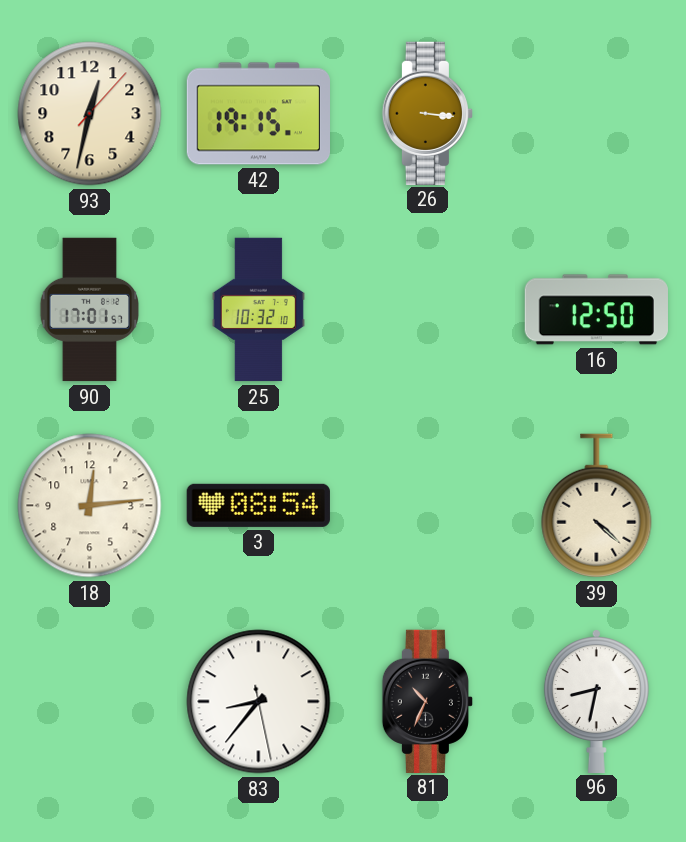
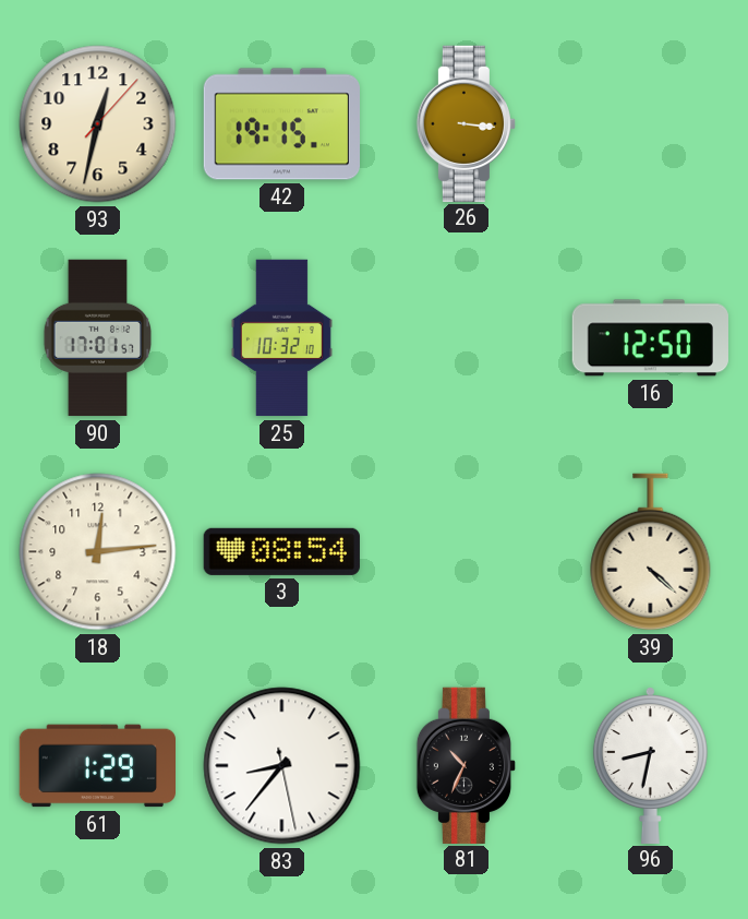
61: none -> 1:29 (97, 766)
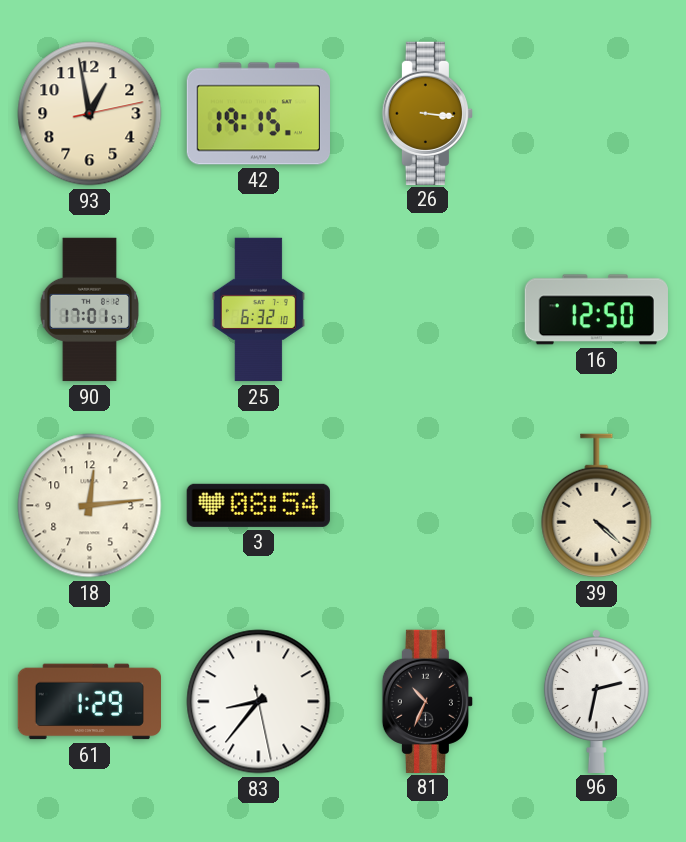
93: 12:32 -> 12:58 (90, 114)
25: 10:32 -> 6:32 (258, 310)
96: 8:32 -> 2:32 (596, 701)
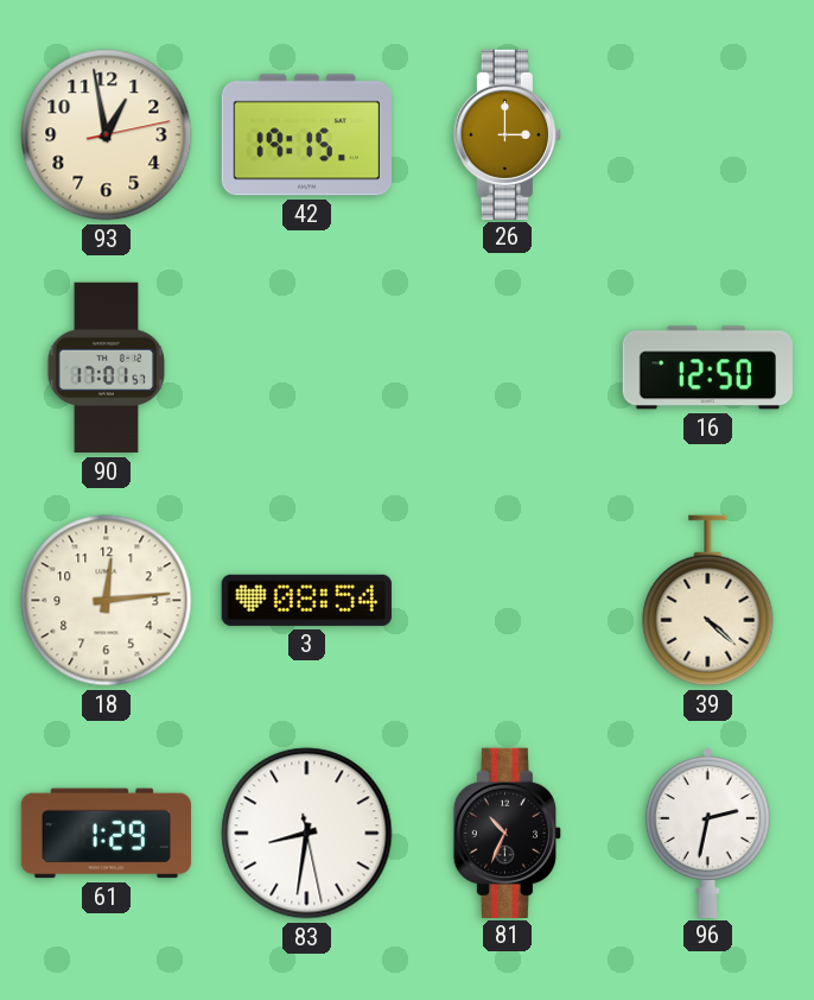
26: 3:16 -> 3:00 (507, 134)
25: 6:32 -> none (258, 310)
83: 8:36 -> 8:31 (307, 834)
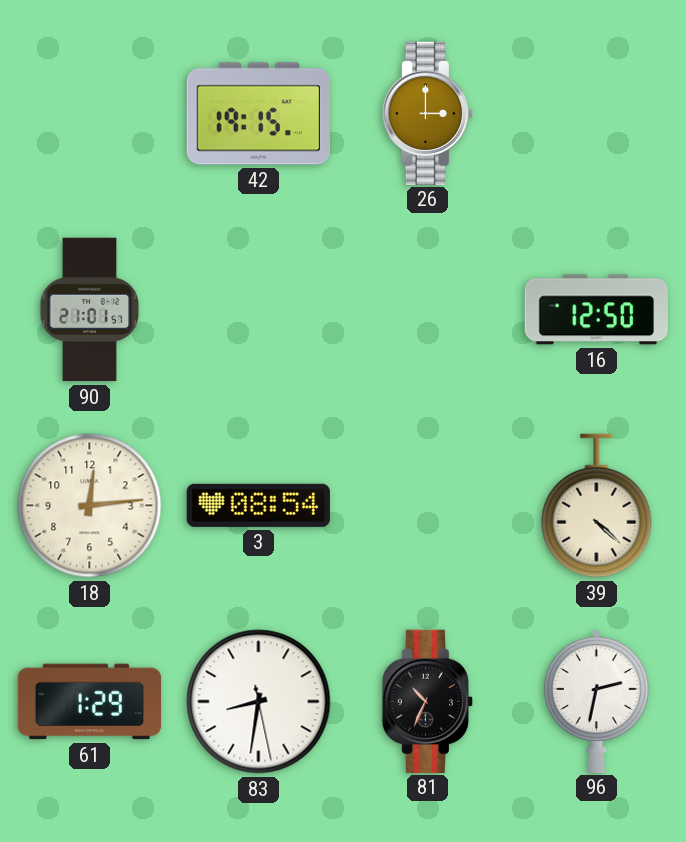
93: 12:58 -> none (107, 135)
90: 17:01 -> 21:01 (90, 310)
